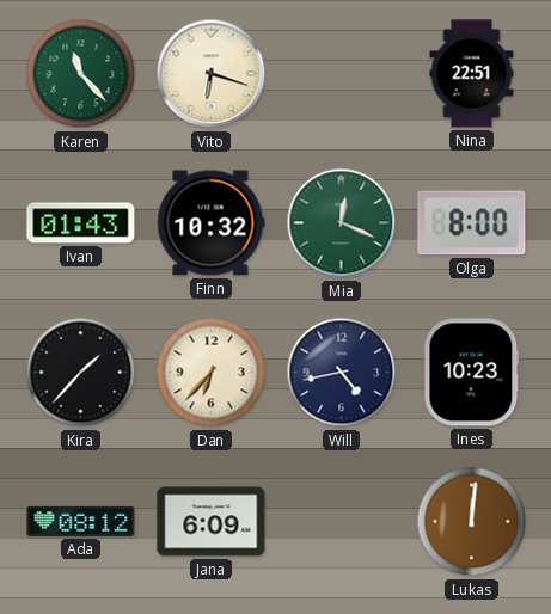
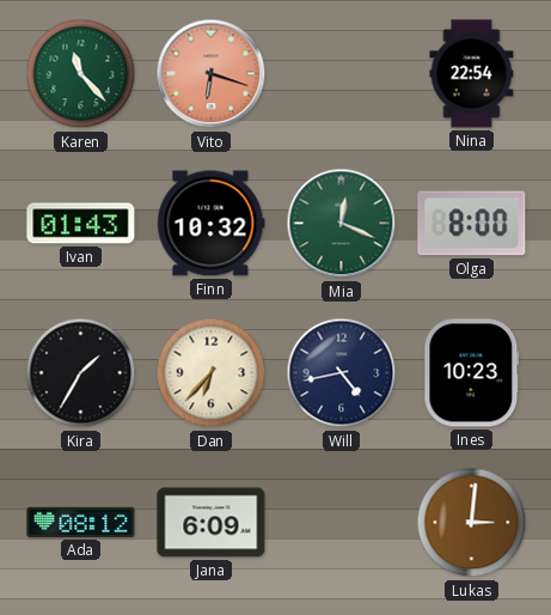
Vito dial: cream -> salmon (212, 74)
Nina: 22:51 -> 22:54 (472, 74)
Kira: 1:37 -> 1:35 (81, 373)
Lukas: 12:01 -> 3:01 (472, 523)
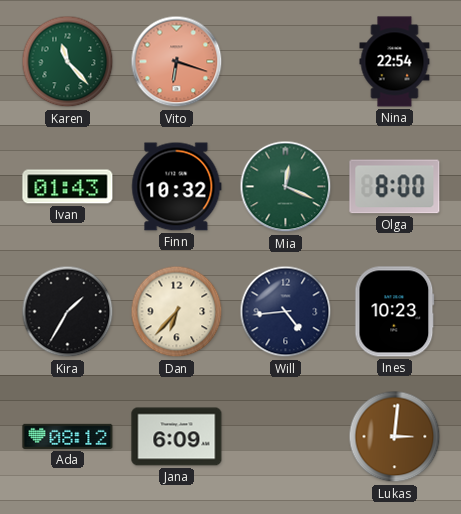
Will: 4:43 -> 4:44 (286, 312)
